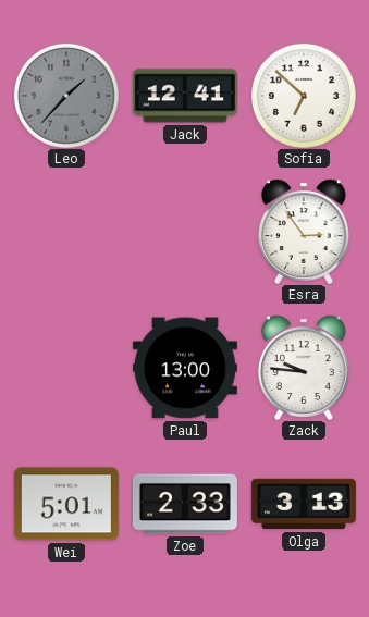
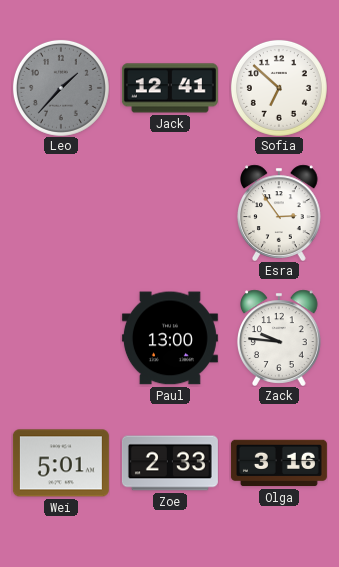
Olga: 3:13 -> 3:16 (279, 463)
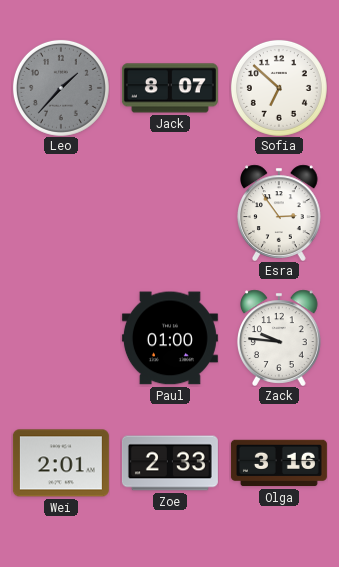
Jack: 12:41 -> 8:07 (170, 88)
Paul: 13:00 -> 01:00 (170, 338)
Wei: 5:01 -> 2:01 (61, 463)
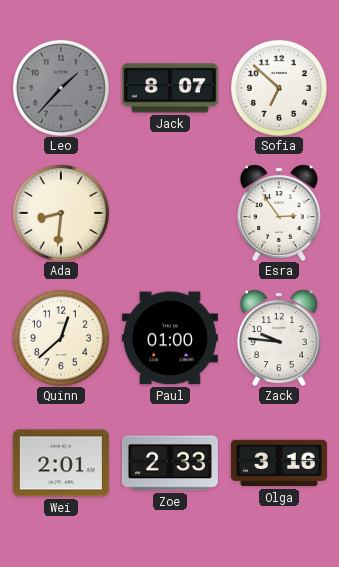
Ada: none -> 8:31 (61, 213)
Quinn: none -> 12:38 (61, 338)
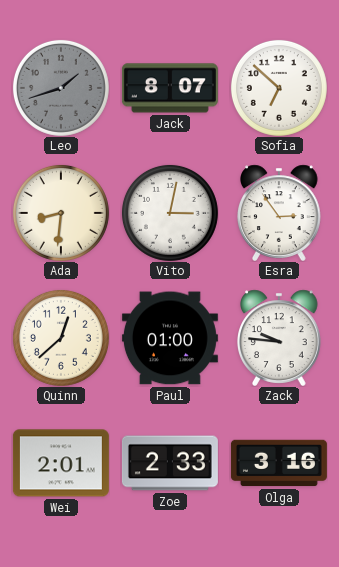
Leo: 1:37 -> 1:42 (61, 88)
Vito: none -> 3:02 (170, 213)
